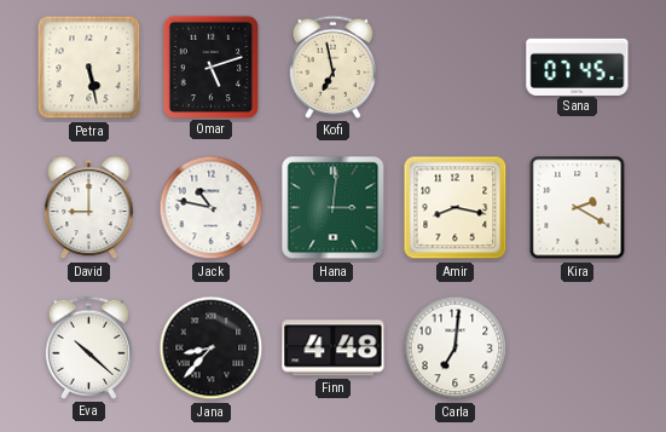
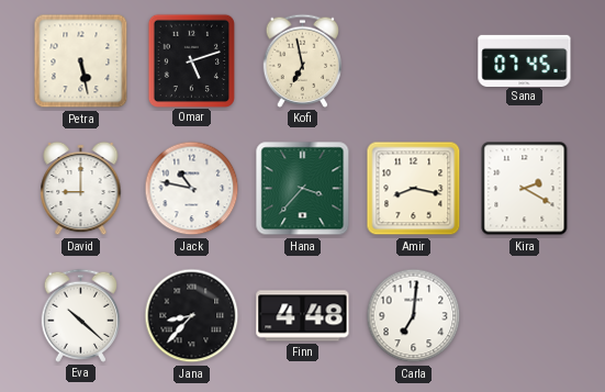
Hana: 3:01 -> 3:37 (303, 189)
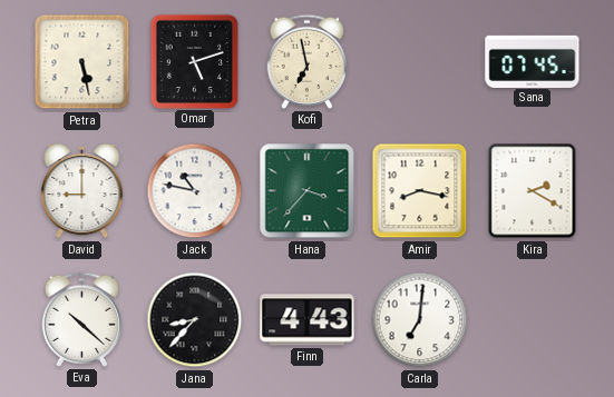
Finn: 4:48 -> 4:43 (308, 320)
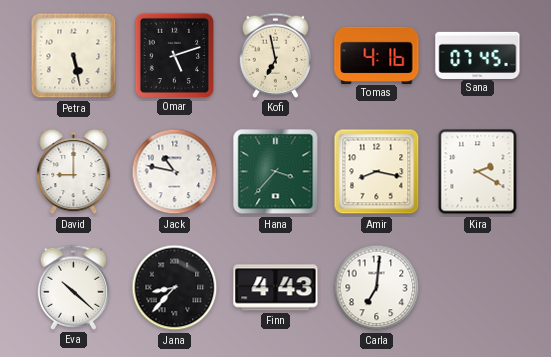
Tomas: none -> 4:16 (377, 55)
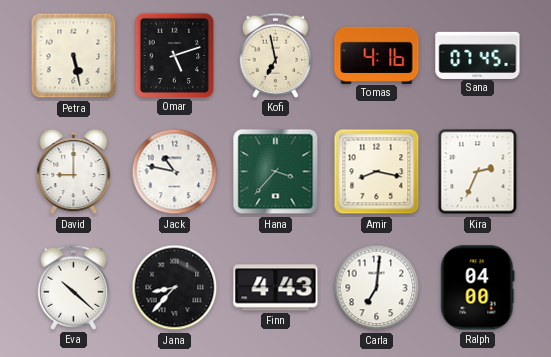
Kira: 2:20 -> 2:34 (478, 172)
Ralph: none -> 04:00 (478, 288)
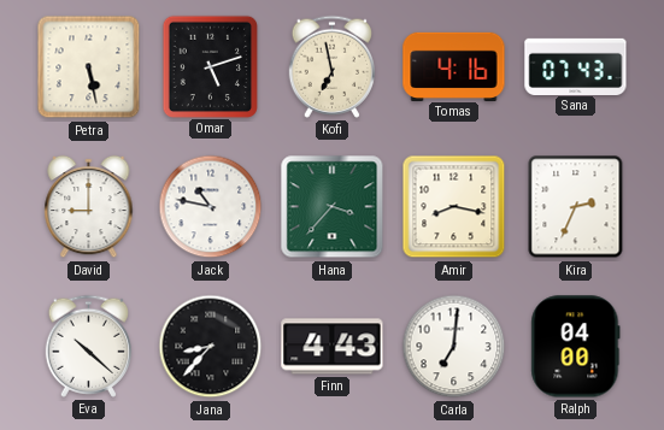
Sana: 07:45 -> 07:43 (576, 66)
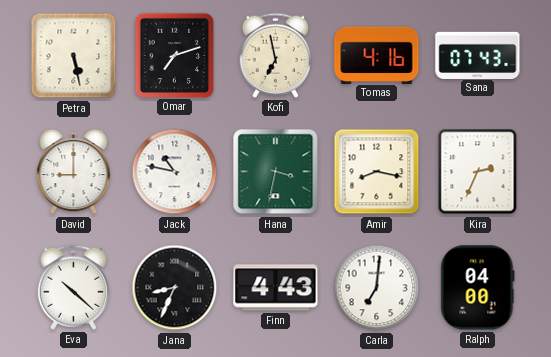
Omar: 5:12 -> 7:12 (174, 55)
Hana: 3:37 -> 3:32 (276, 172)
Jana: 8:37 -> 8:34 (175, 288)
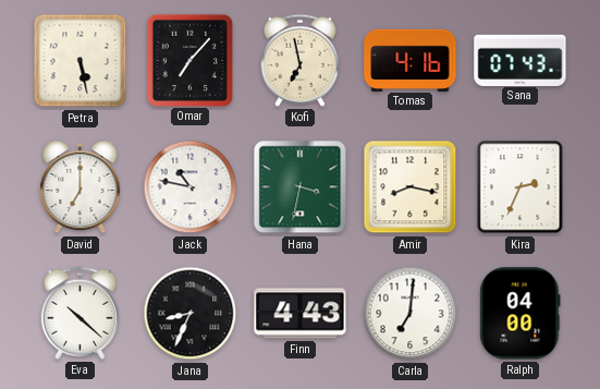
Omar: 7:12 -> 7:07 (189, 60)
David: 9:00 -> 7:00 (81, 187)
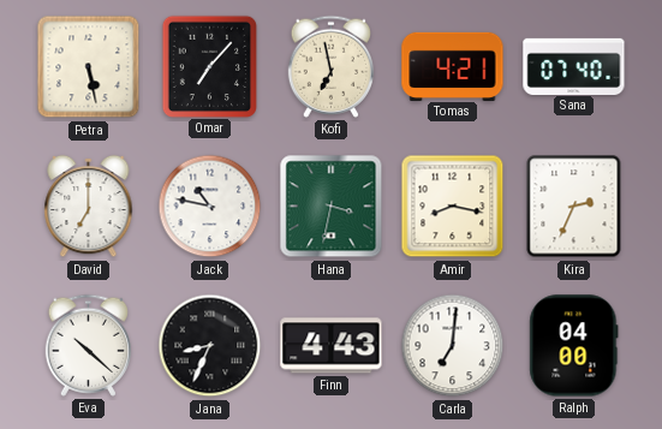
Tomas: 4:16 -> 4:21 (453, 66)
Sana: 07:43 -> 07:40 (574, 66)
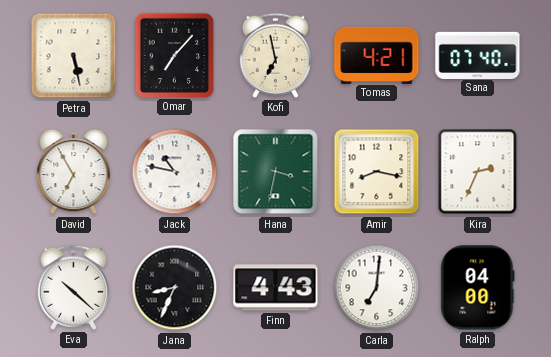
David: 7:00 -> 6:55 (74, 172)
